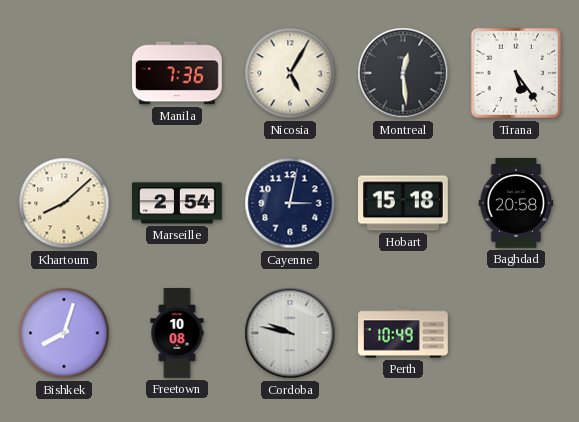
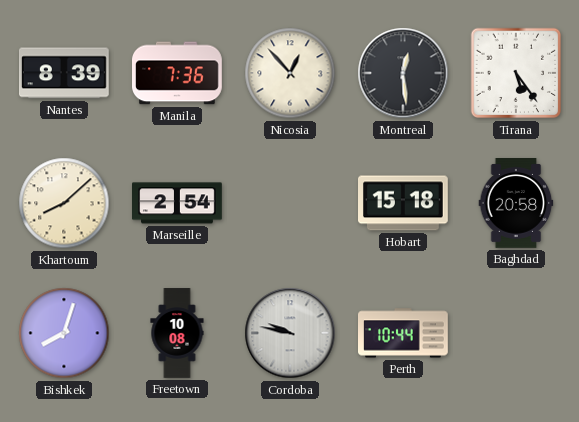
Nantes: none -> 8:39 (65, 73)
Nicosia: 5:05 -> 12:53 (290, 73)
Cayenne: 3:02 -> none (290, 203)
Perth: 10:49 -> 10:44 (404, 333)
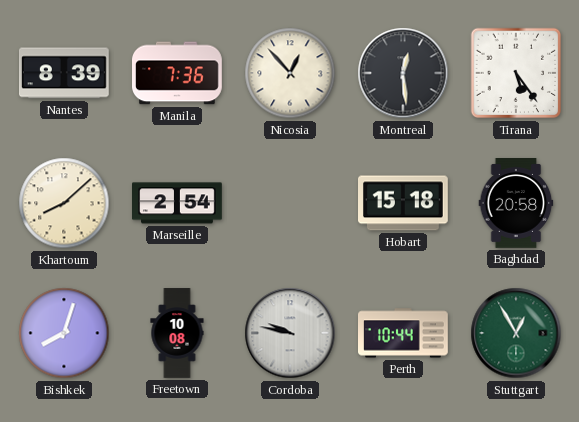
Stuttgart: none -> 12:55 (516, 333)
